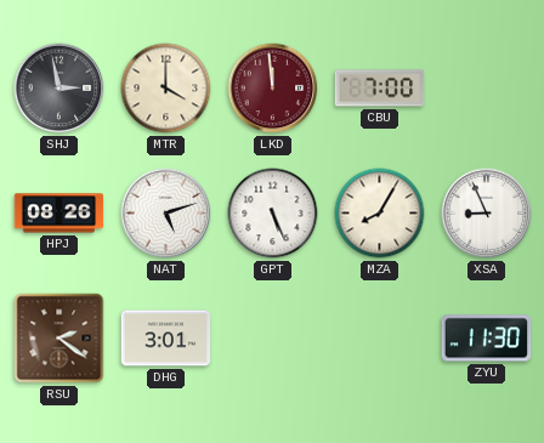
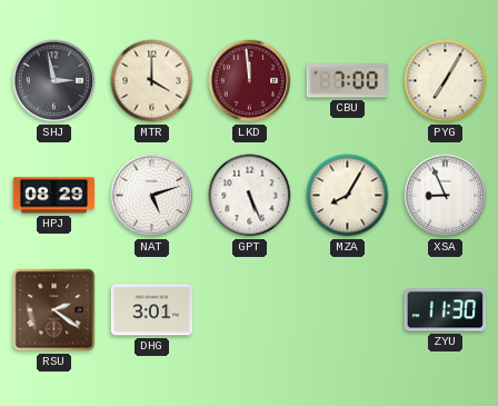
PYG: none -> 7:05 (446, 81)
HPJ: 08:26 -> 08:29 (54, 196)
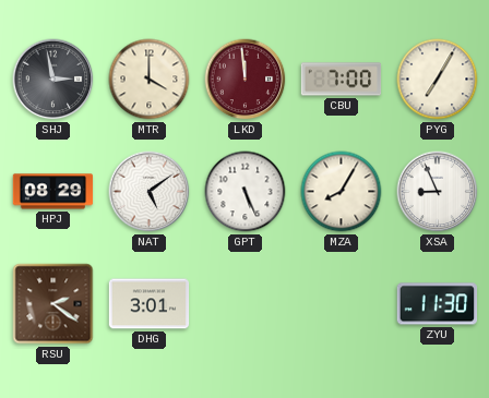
NAT: 5:12 -> 5:09 (150, 192)
